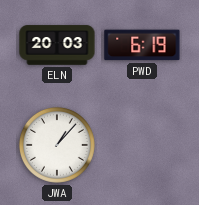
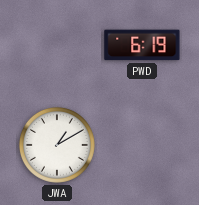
ELN: 20:03 -> none (57, 45)
JWA: 1:07 -> 1:10 (57, 145)
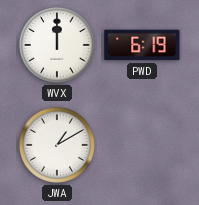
WVX: none -> 12:00 (57, 45)
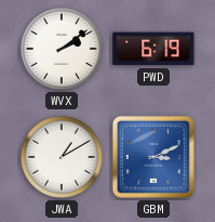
WVX: 12:00 -> 2:09 (62, 49)
GBM: none -> 3:11 (153, 157)
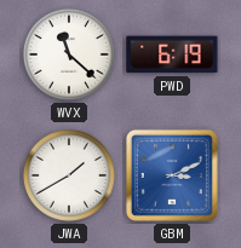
WVX: 2:09 -> 11:22 (69, 54)
JWA: 1:10 -> 1:40 (69, 175)
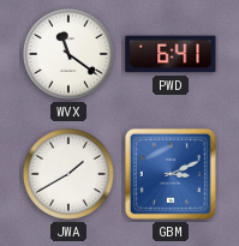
WVX: 11:22 -> 11:21 (68, 54)
PWD: 6:19 -> 6:41 (171, 54)
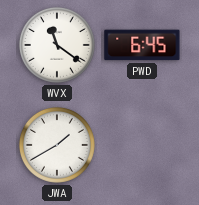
PWD: 6:41 -> 6:45 (142, 45)
GBM: 3:11 -> none (171, 174)
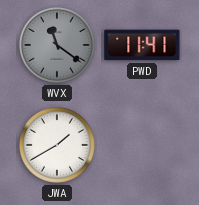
WVX dial: white -> grey (57, 45)
PWD: 6:45 -> 11:41 (142, 45)
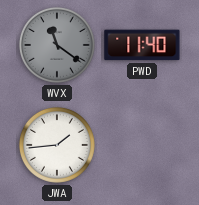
PWD: 11:41 -> 11:40 (142, 45)
JWA: 1:40 -> 1:44 (57, 145)
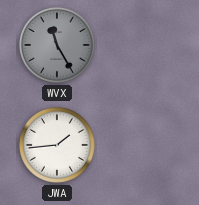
WVX: 11:21 -> 11:25 (57, 45)
PWD: 11:40 -> none (142, 45)
